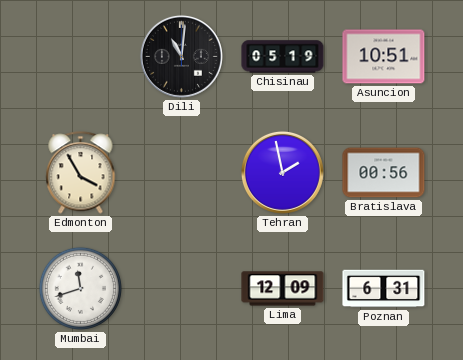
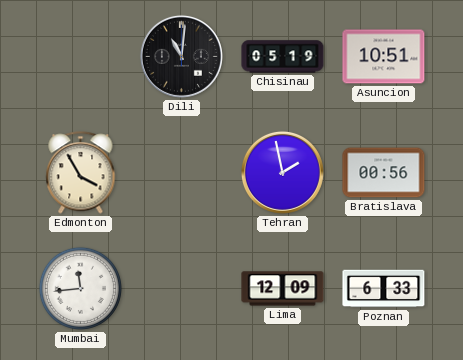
Mumbai: 11:42 -> 11:44 (80, 288)
Poznan: 6:31 -> 6:33 (384, 289)
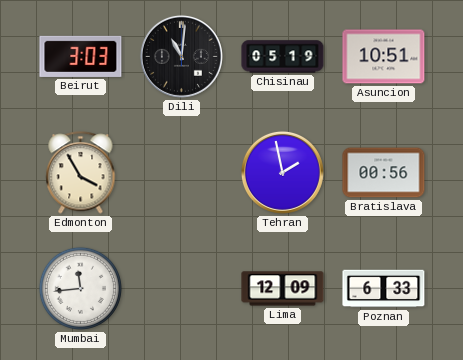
Beirut: none -> 3:03 (81, 56)
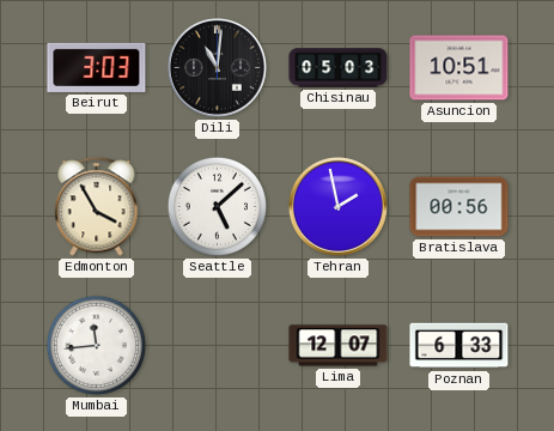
Chisinau: 05:19 -> 05:03 (339, 68)
Seattle: none -> 5:08 (217, 206)
Lima: 12:09 -> 12:07 (339, 346)
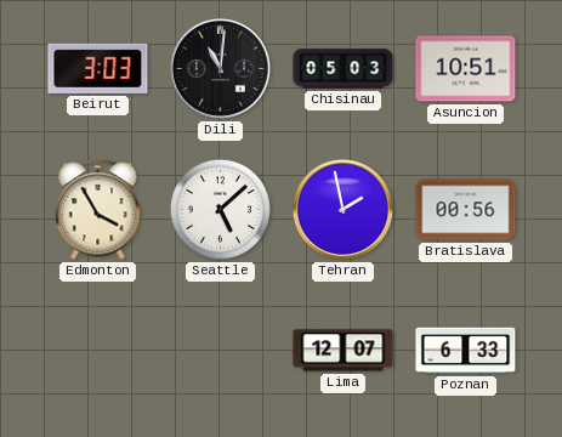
Mumbai: 11:44 -> none (96, 345)
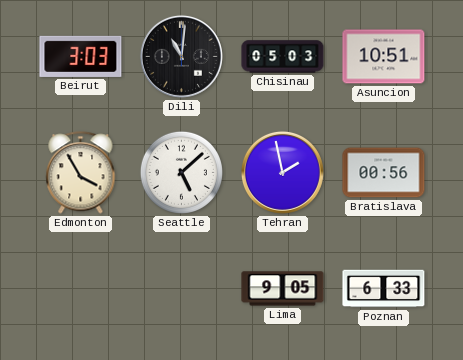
Lima: 12:07 -> 9:05 (283, 289)
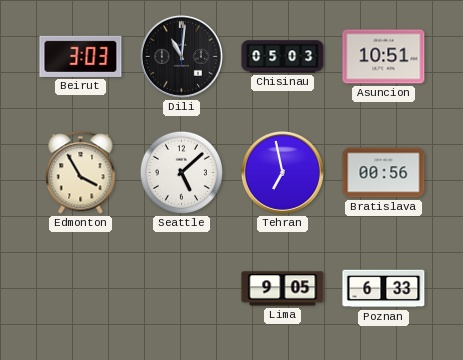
Tehran: 1:58 -> 6:58 (282, 172)
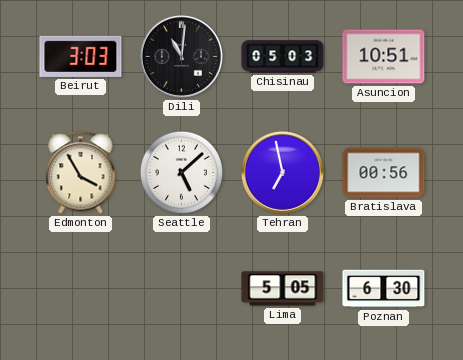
Lima: 9:05 -> 5:05 (283, 289)
Poznan: 6:33 -> 6:30 (384, 289)
